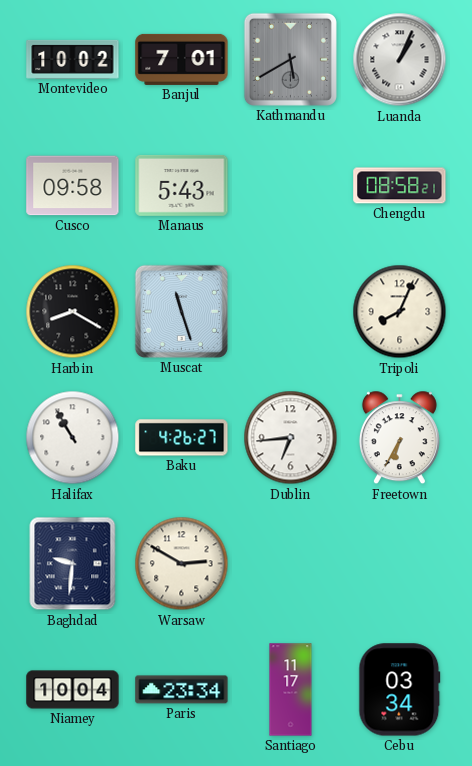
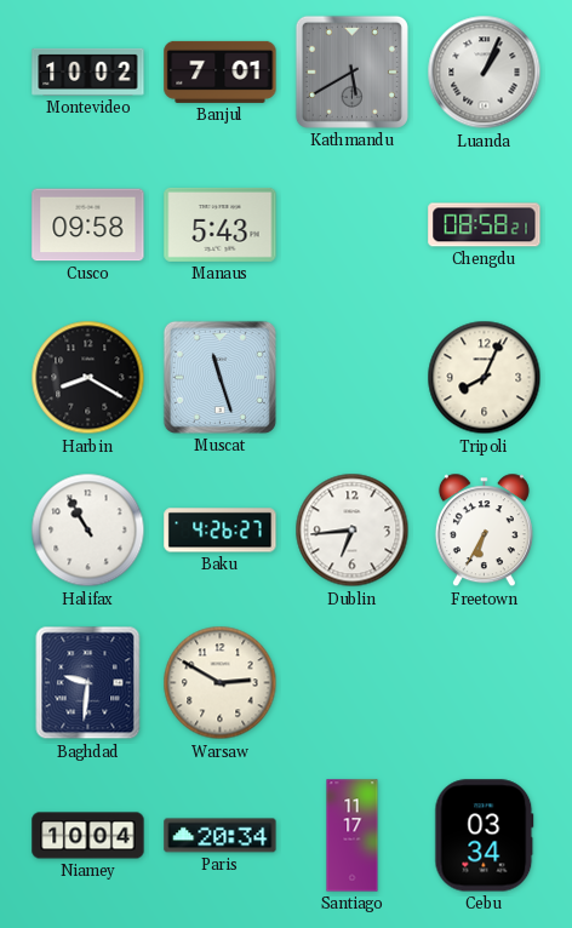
Paris: 23:34 -> 20:34 (221, 836)
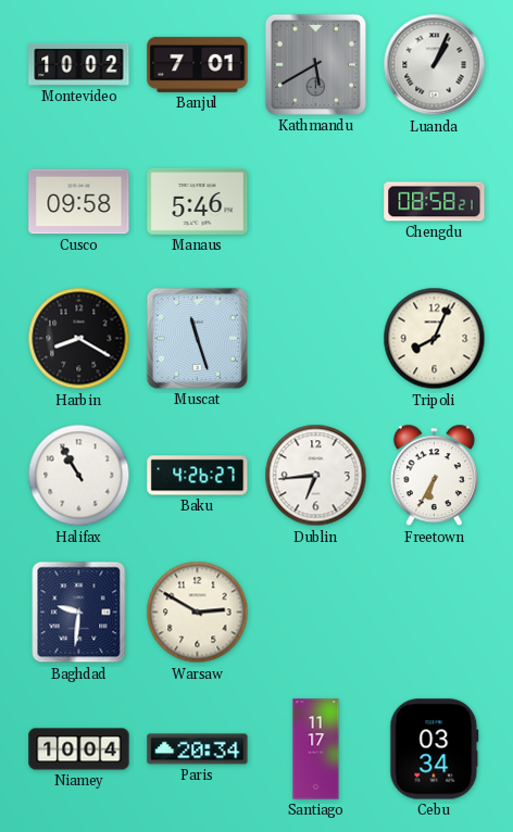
Manaus: 5:43 -> 5:46 (198, 201)
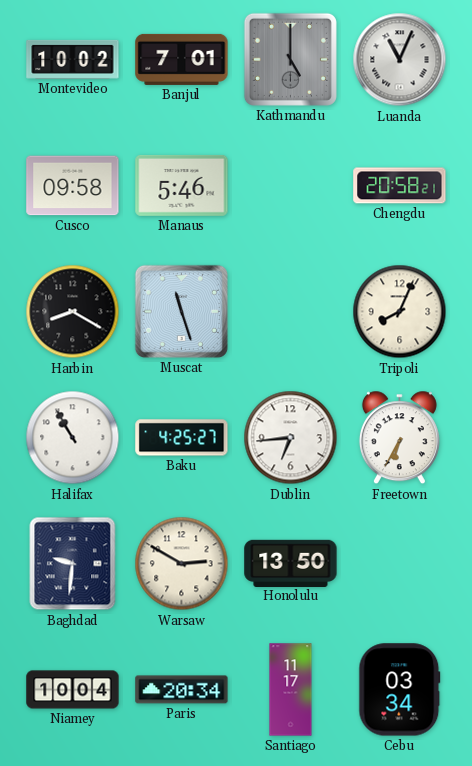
Kathmandu: 5:40 -> 5:00 (290, 59)
Luanda: 1:04 -> 11:04 (400, 60)
Chengdu: 08:58 -> 20:58 (400, 186)
Baku: 4:26 -> 4:25 (182, 438)
Honolulu: none -> 13:50 (291, 563)
